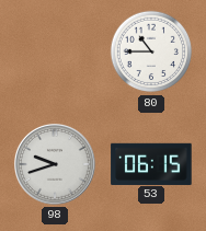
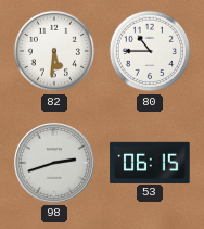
82: none -> 5:31 (54, 51)
98: 9:42 -> 2:42 (54, 163)
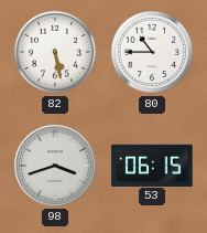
82: 5:31 -> 5:28 (55, 52)
98: 2:42 -> 3:42 (55, 166)
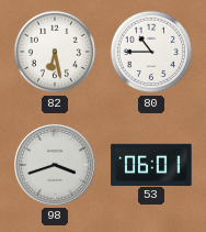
82: 5:28 -> 6:28 (55, 52)
53: 06:15 -> 06:01 (151, 164)
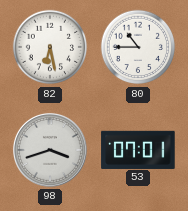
53: 06:01 -> 07:01 (138, 149)
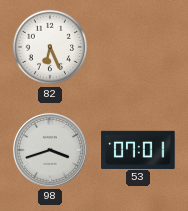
82: 6:28 -> 6:26 (50, 47)
80: 10:45 -> none (138, 47)
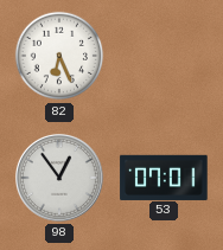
98: 3:42 -> 12:54 (59, 178)
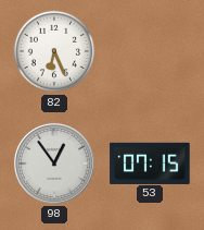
53: 07:01 -> 07:15 (150, 162)
